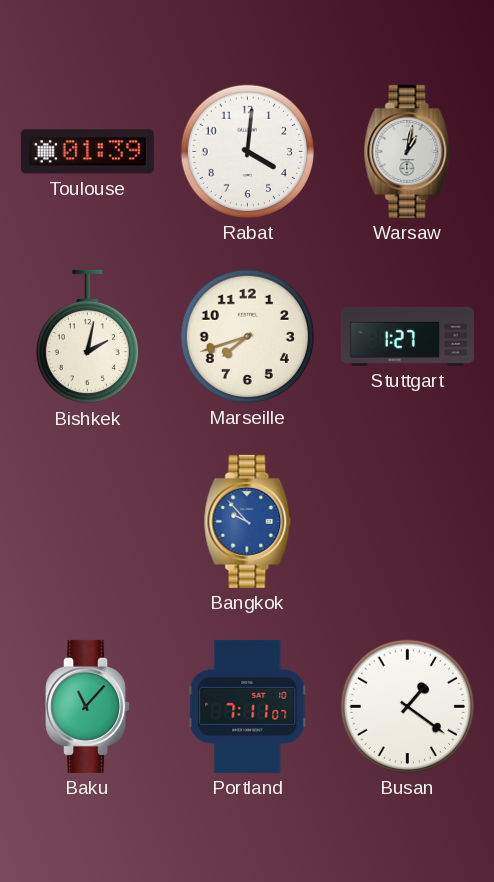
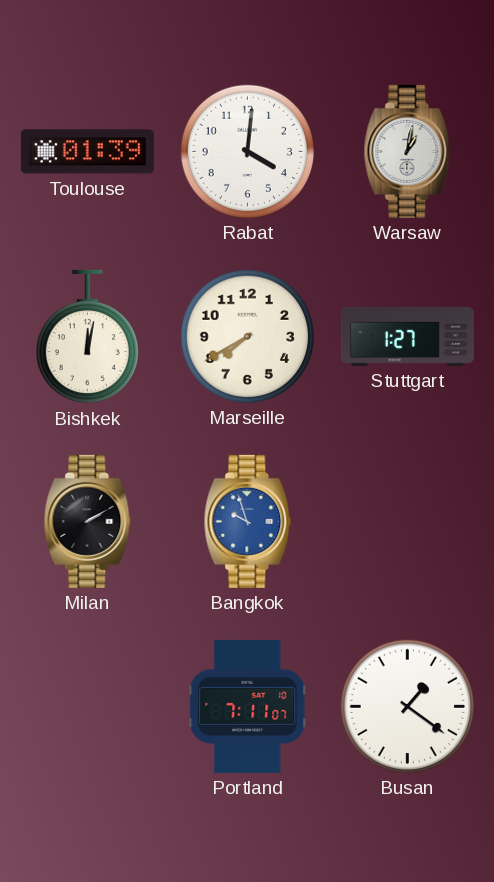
Bishkek: 2:02 -> 12:02 (87, 337)
Marseille: 7:42 -> 7:40 (247, 336)
Milan: none -> 2:10 (88, 521)
Bangkok: 9:53 -> 9:57 (248, 521)
Baku: 11:07 -> none (88, 706)
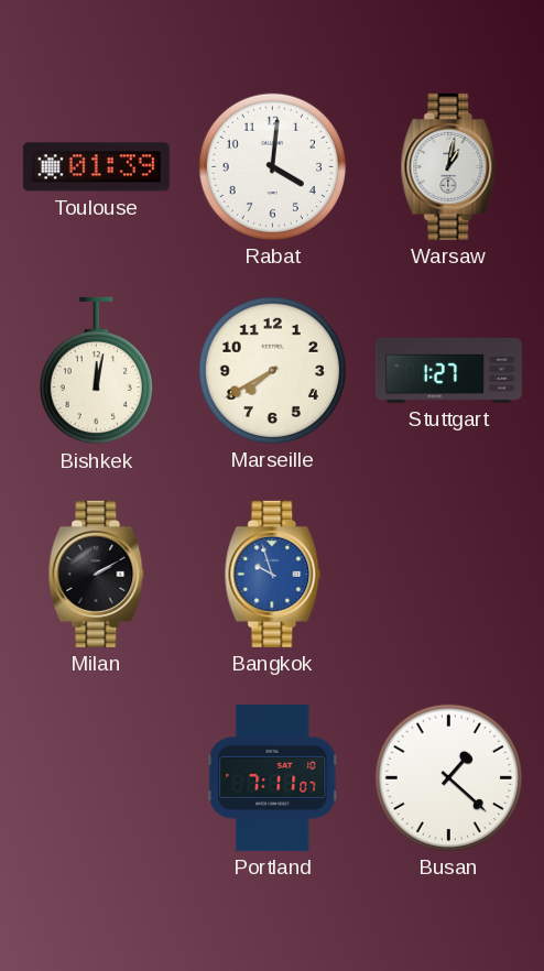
Busan: 1:21 -> 1:22 (448, 777)
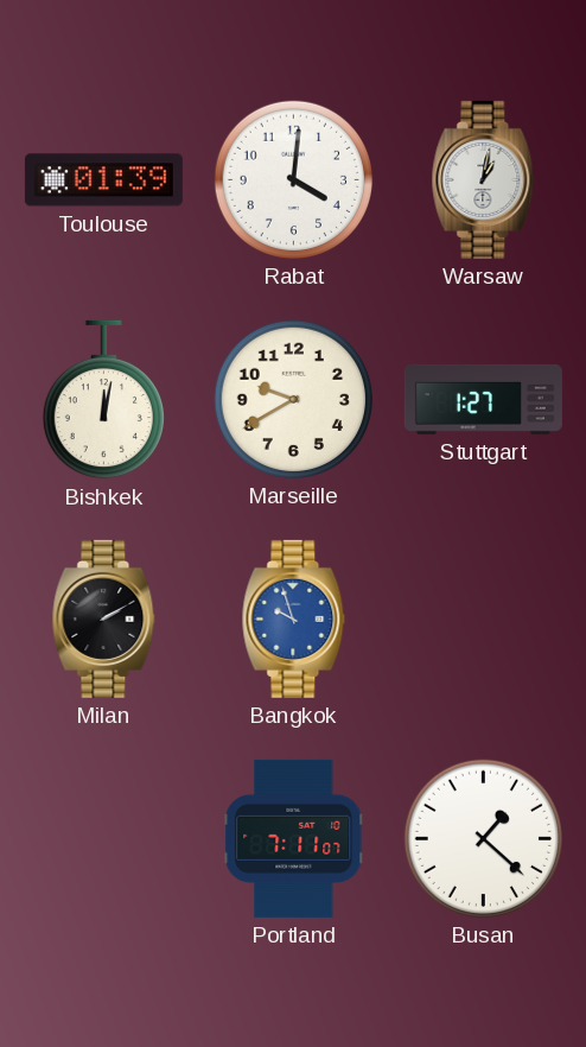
Marseille: 7:40 -> 9:40 (293, 399)
